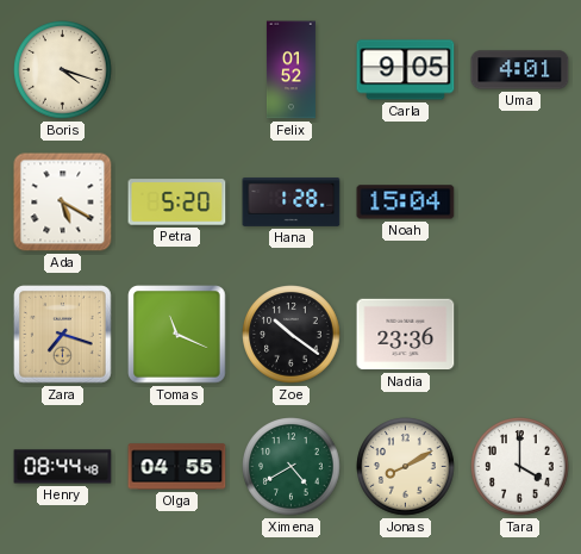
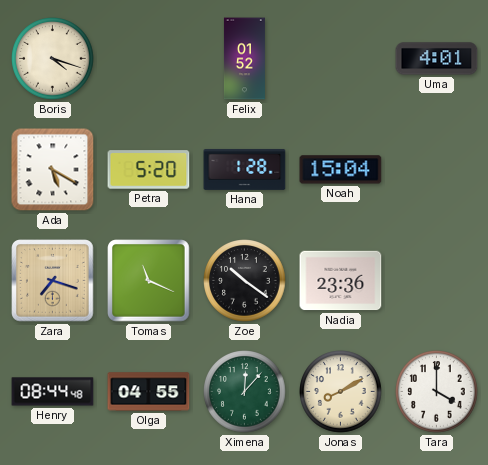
Carla: 9:05 -> none (406, 70)
Ximena: 4:40 -> 12:07 (245, 392)
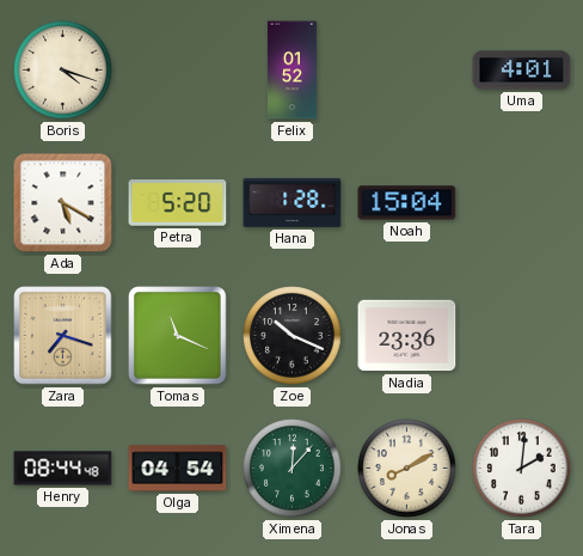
Zoe: 10:21 -> 10:19 (293, 336)
Olga: 04:55 -> 04:54 (178, 469)
Tara: 4:00 -> 2:01 (522, 469)
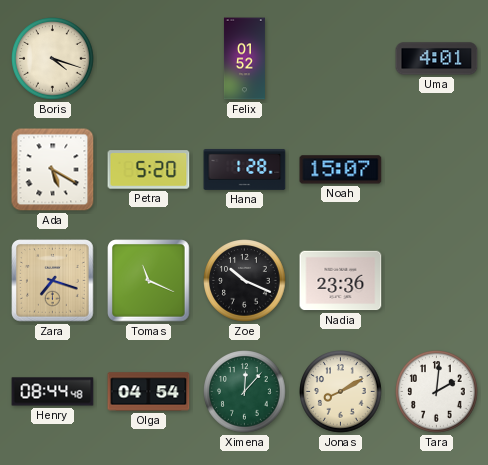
Noah: 15:04 -> 15:07 (341, 170)
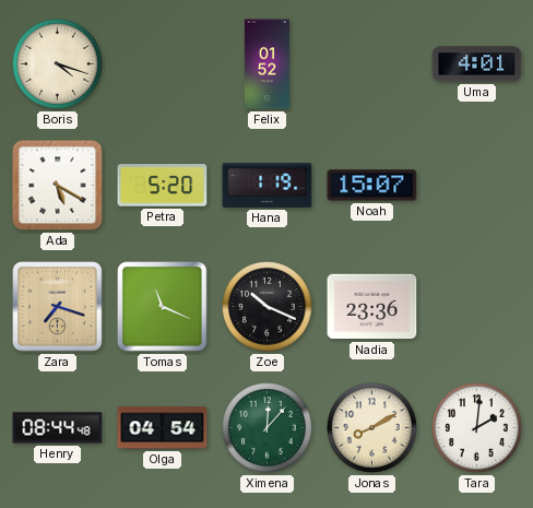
Hana: 1:28 -> 1:19 (268, 185)
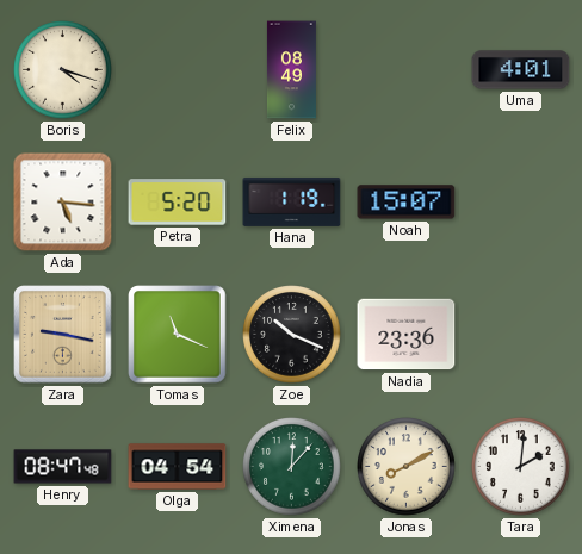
Felix: 01:52 -> 08:49 (291, 70)
Ada: 5:20 -> 5:16 (63, 203)
Zara: 7:18 -> 9:17 (63, 335)
Henry: 08:44 -> 08:47 (63, 467)
